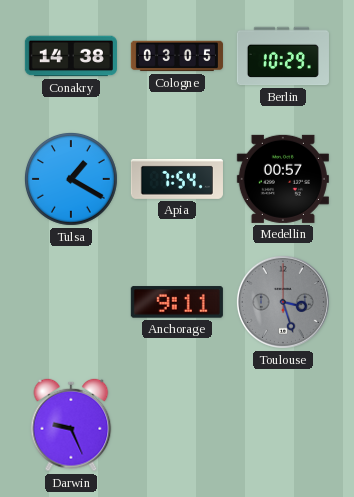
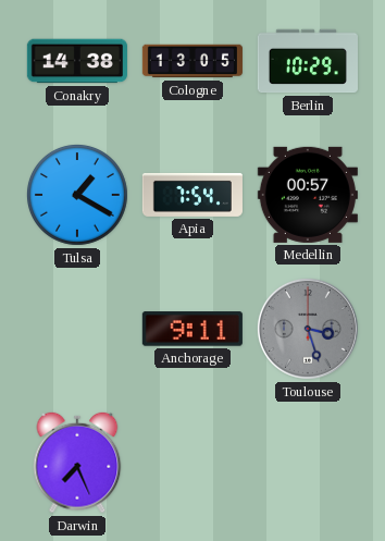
Cologne: 03:05 -> 13:05 (192, 61)
Darwin: 9:26 -> 7:26 (77, 463)
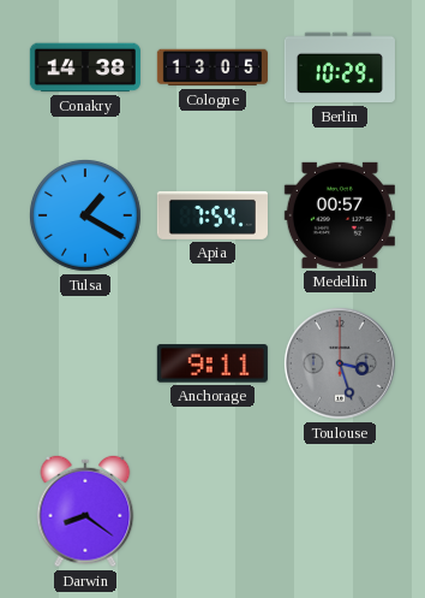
Darwin: 7:26 -> 8:21 (85, 511)
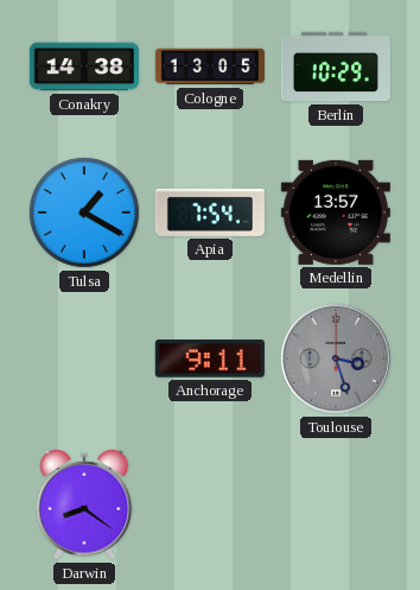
Medellin: 00:57 -> 13:57 (336, 212)
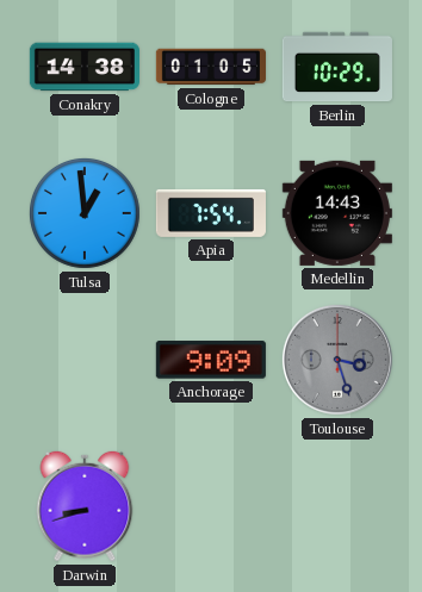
Cologne: 13:05 -> 01:05 (211, 67)
Tulsa: 1:20 -> 12:59 (85, 213)
Medellin: 13:57 -> 14:43 (337, 213)
Anchorage: 9:11 -> 9:09 (211, 360)
Darwin: 8:21 -> 8:42 (85, 506)
